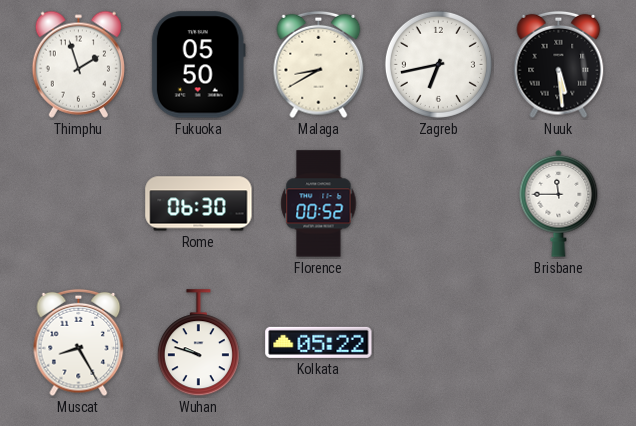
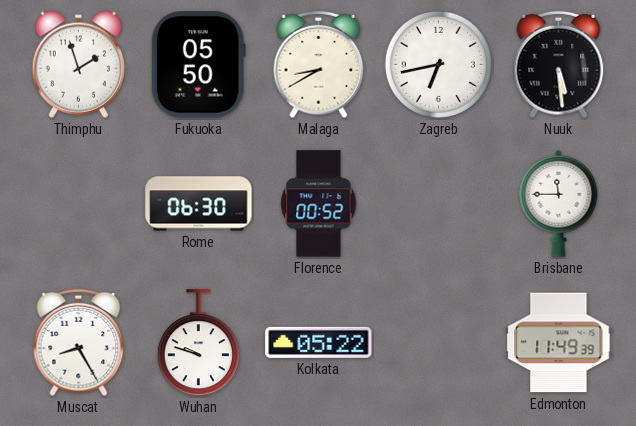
Edmonton: none -> 11:49 (559, 343)
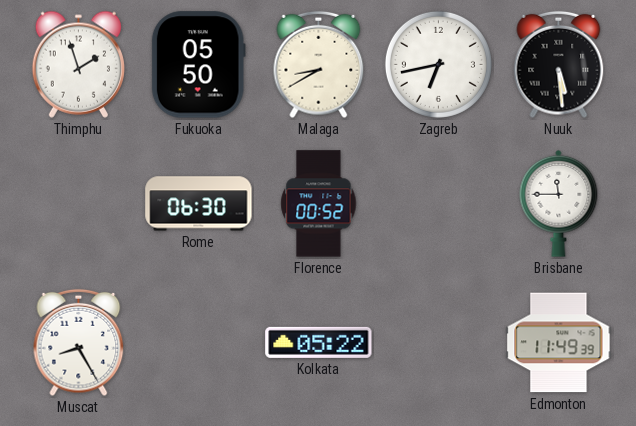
Wuhan: 9:48 -> none (198, 343)
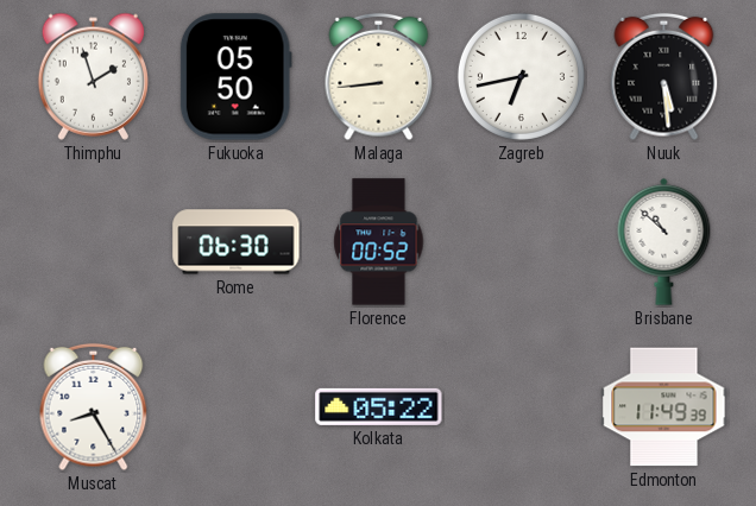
Malaga: 8:40 -> 8:44 (379, 77)
Brisbane: 11:45 -> 10:52 (664, 241)
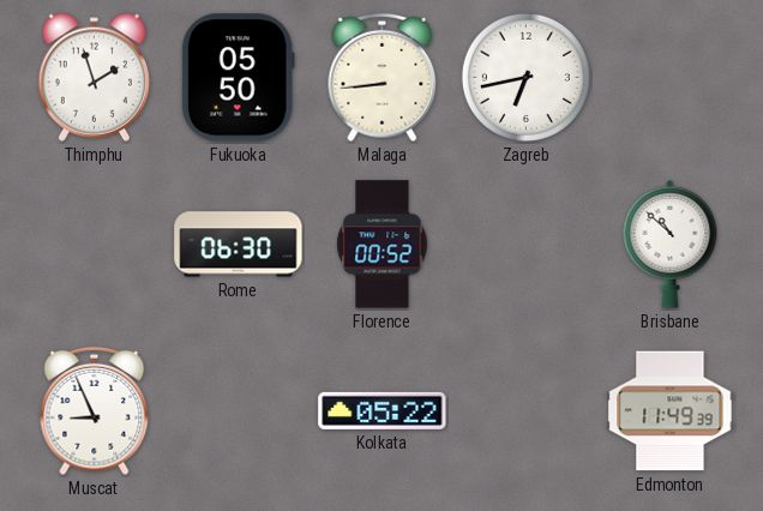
Nuuk: 5:29 -> none (664, 77)
Muscat: 8:25 -> 8:56 (95, 411)
